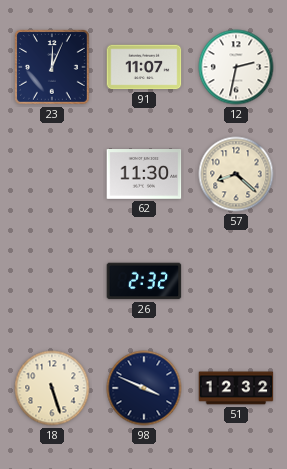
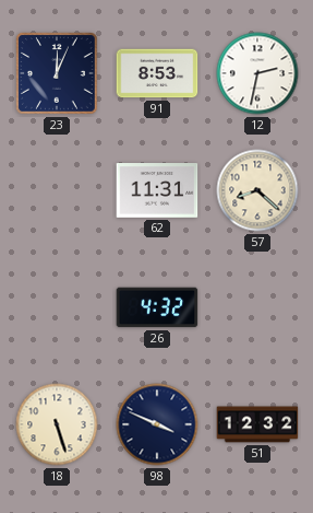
91: 11:07 -> 8:53 (157, 73)
62: 11:30 -> 11:31 (157, 191)
26: 2:32 -> 4:32 (157, 307)
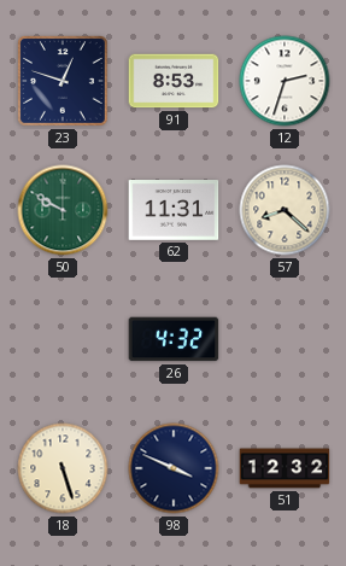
23: 12:04 -> 12:48 (64, 82)
12: 2:32 -> 2:33 (285, 81)
50: none -> 9:50 (63, 210)
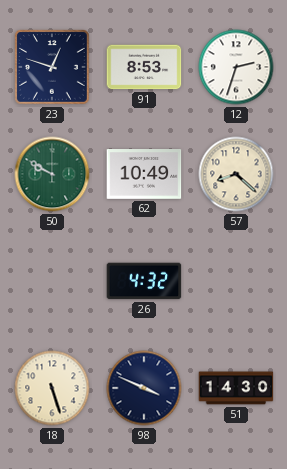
62: 11:31 -> 10:49 (144, 175)
51: 12:32 -> 14:30 (236, 388)
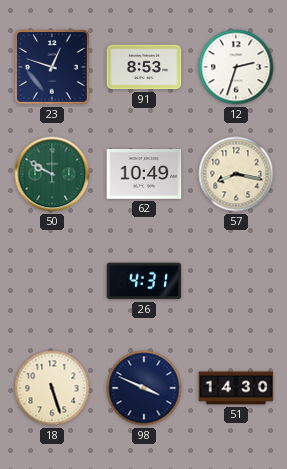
57: 8:22 -> 8:17 (236, 174)
26: 4:32 -> 4:31 (144, 281)
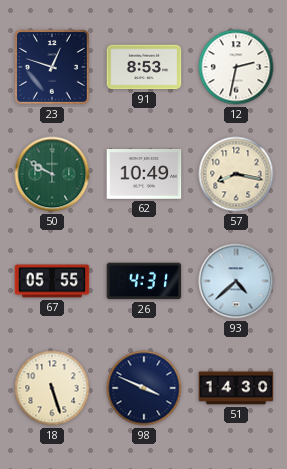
12: 2:33 -> 2:32 (236, 67)
67: none -> 05:55 (52, 281)
93: none -> 4:38 (236, 281)
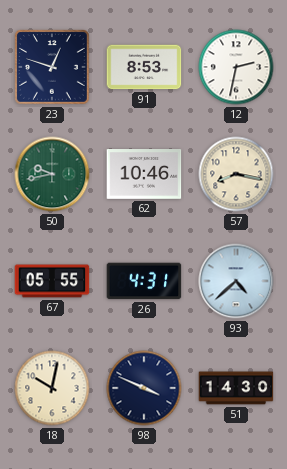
50: 9:50 -> 9:43 (52, 174)
62: 10:49 -> 10:46 (144, 175)
18: 5:27 -> 10:02 (52, 388)
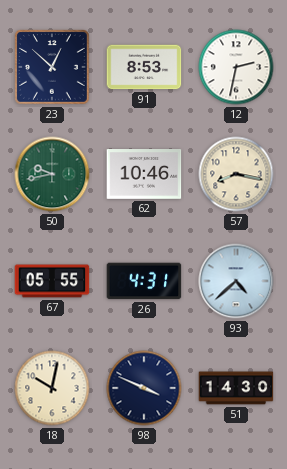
23: 12:48 -> 12:52 (53, 68)
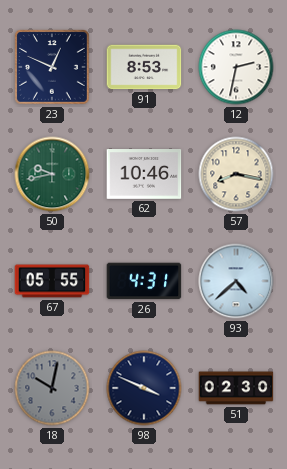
23: 12:52 -> 12:49 (53, 68)
18 dial: cream -> grey (52, 388)
51: 14:30 -> 02:30 (236, 388)
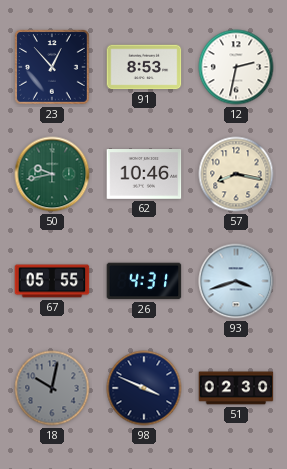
23: 12:49 -> 12:53 (53, 68)
93: 4:38 -> 3:42 (236, 281)
